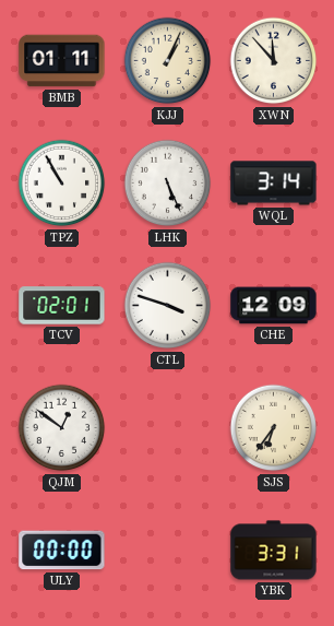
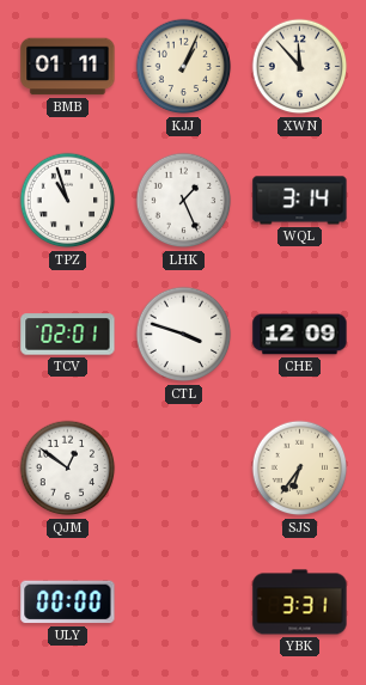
TPZ: 10:55 -> 10:57 (68, 201)
LHK: 5:26 -> 1:26 (184, 201)
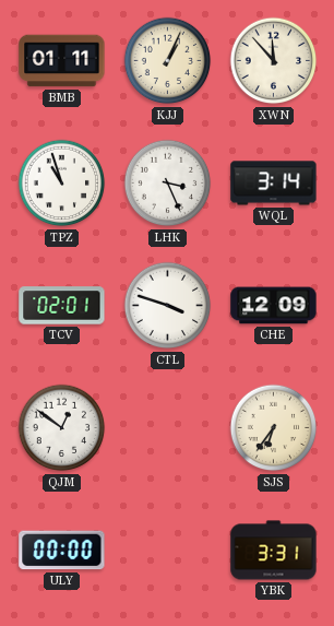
LHK: 1:26 -> 3:26 (168, 184)
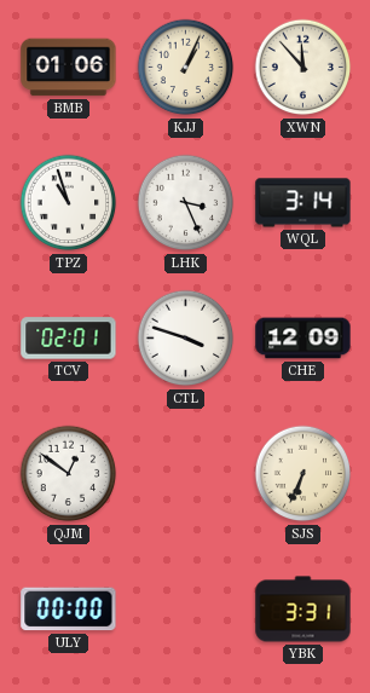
BMB: 01:11 -> 01:06 (69, 68)
SJS: 6:36 -> 6:34 (303, 474)
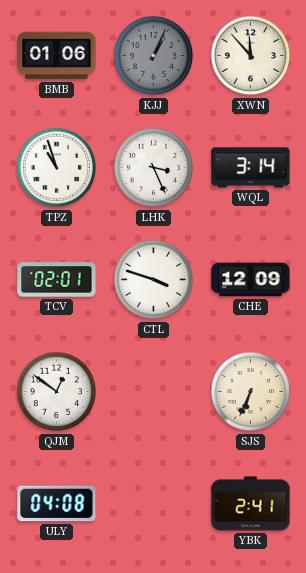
KJJ dial: cream -> grey (154, 56)
ULY: 00:00 -> 04:08 (57, 504)
YBK: 3:31 -> 2:41 (251, 504)
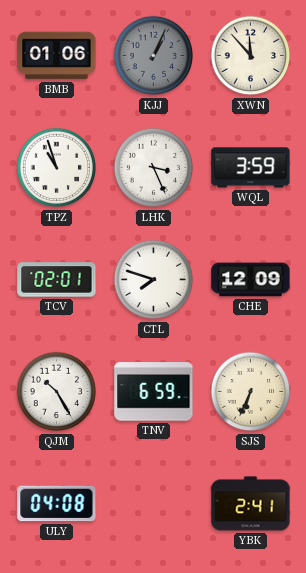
WQL: 3:14 -> 3:59 (251, 168)
CTL: 3:48 -> 7:48 (154, 280)
QJM: 12:51 -> 10:25 (57, 392)
TNV: none -> 6:59 (154, 392)
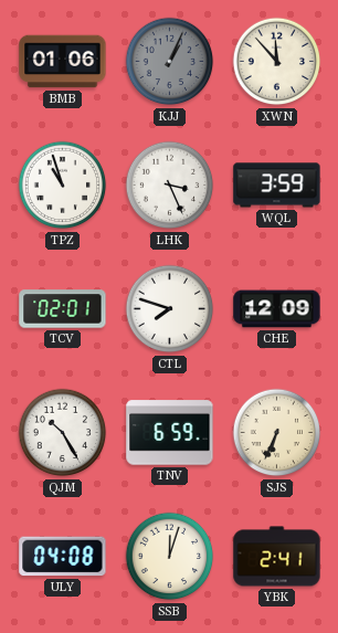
SSB: none -> 12:03 (170, 557)
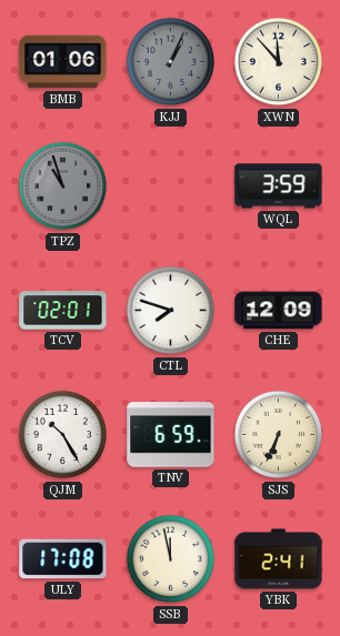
TPZ dial: white -> grey (63, 186)
LHK: 3:26 -> none (170, 186)
ULY: 04:08 -> 17:08 (63, 559)
SSB: 12:03 -> 11:58 (171, 559)
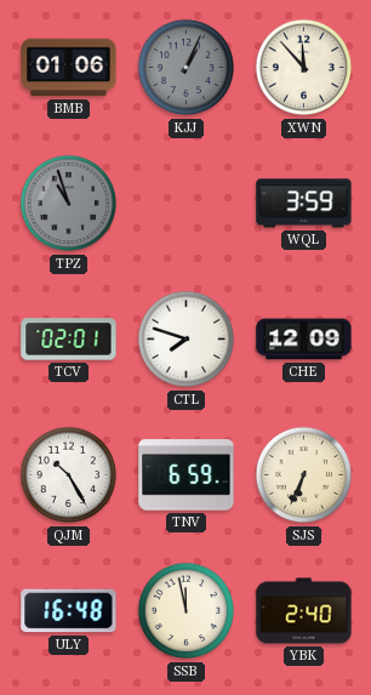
ULY: 17:08 -> 16:48 (69, 611)
YBK: 2:41 -> 2:40 (304, 611)
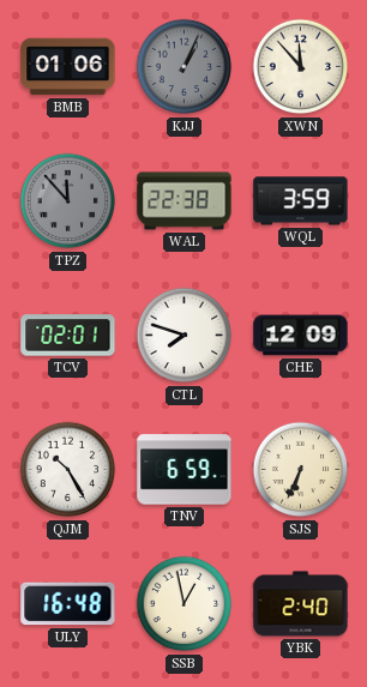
TPZ: 10:57 -> 11:53 (68, 201)
WAL: none -> 22:38 (185, 201)
SSB: 11:58 -> 12:58 (185, 604)
